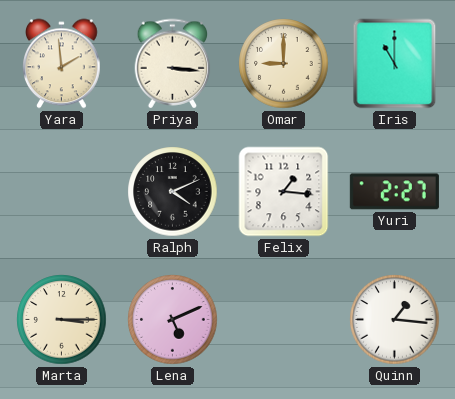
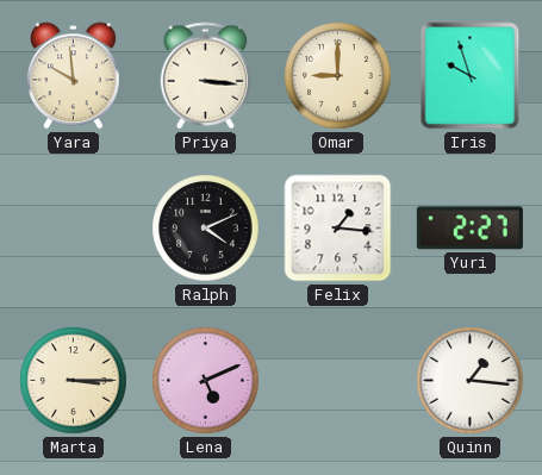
Yara: 1:59 -> 9:59 (74, 76)
Iris: 11:00 -> 9:57 (471, 76)
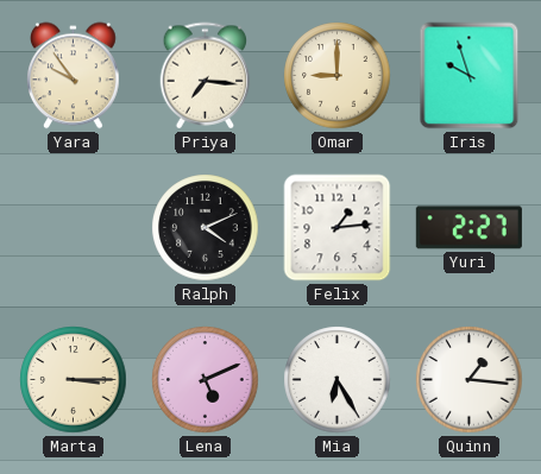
Yara: 9:59 -> 9:54 (74, 76)
Priya: 3:16 -> 7:16 (206, 76)
Felix: 1:16 -> 1:14 (338, 228)
Mia: none -> 6:25 (338, 380)
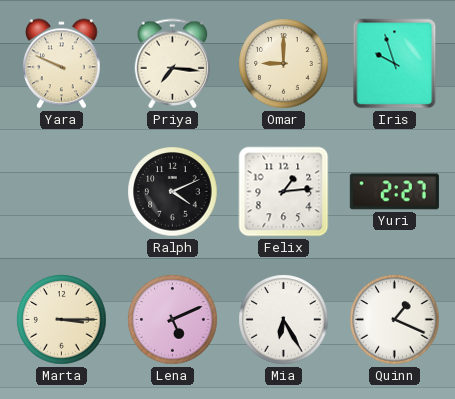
Yara: 9:54 -> 9:49 (62, 64)
Quinn: 1:16 -> 1:19 (395, 320)
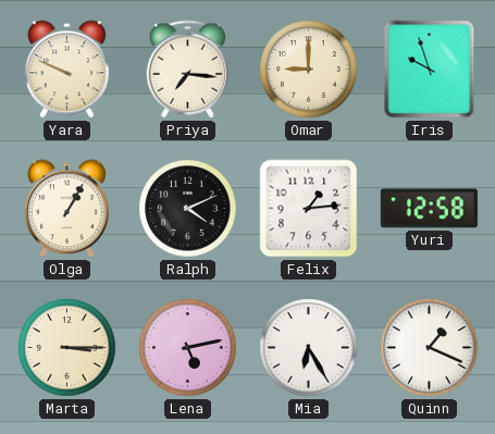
Olga: none -> 1:05 (67, 209)
Yuri: 2:27 -> 12:58 (429, 209)
Lena: 5:11 -> 5:13 (188, 348)
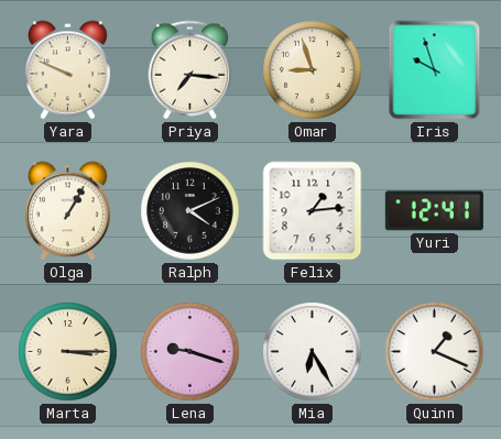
Omar: 9:00 -> 8:57 (313, 70)
Yuri: 12:58 -> 12:41 (434, 211)
Lena: 5:13 -> 9:18 (190, 352)
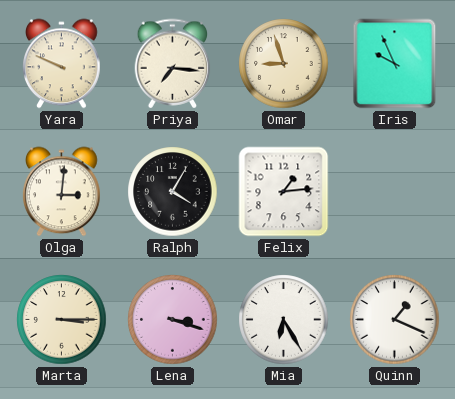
Iris: 9:57 -> 9:56 (395, 64)
Olga: 1:05 -> 3:01 (62, 192)
Ralph: 4:11 -> 4:05 (173, 192)
Yuri: 12:41 -> none (434, 211)
Lena: 9:18 -> 3:18 (173, 320)
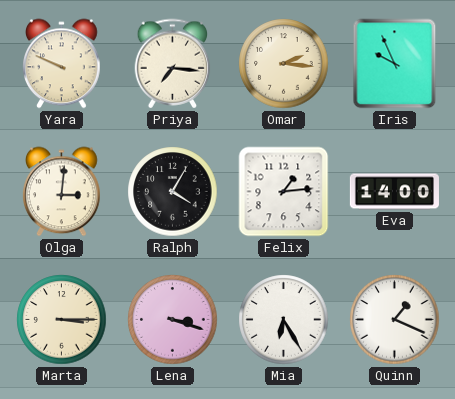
Omar: 8:57 -> 2:16 (284, 64)
Eva: none -> 14:00 (394, 192)
